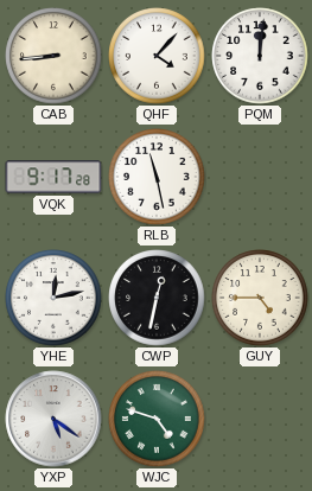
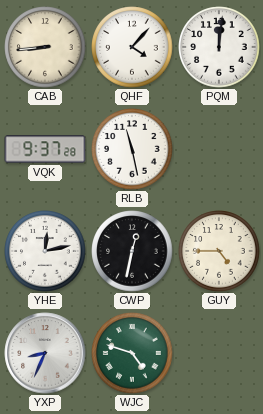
VQK: 9:17 -> 9:37 (45, 149)
YXP: 5:21 -> 8:34 (45, 353)
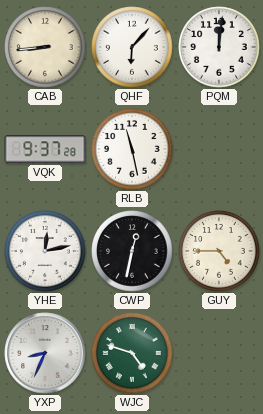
QHF: 4:07 -> 6:07 (132, 47)
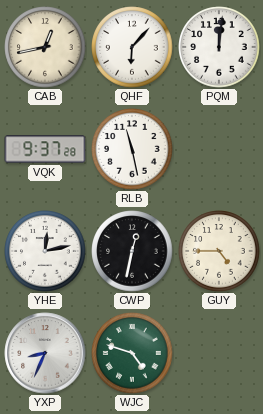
CAB: 8:44 -> 12:43 (45, 47)
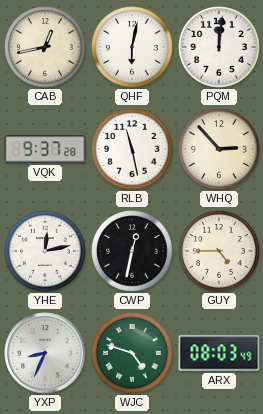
QHF: 6:07 -> 6:02 (132, 47)
WHQ: none -> 2:53 (219, 149)
ARX: none -> 08:03 (219, 353)
